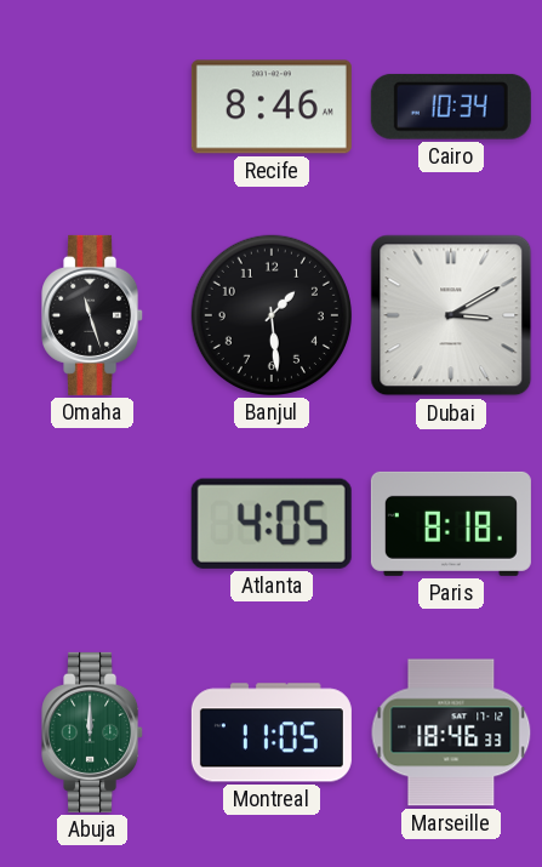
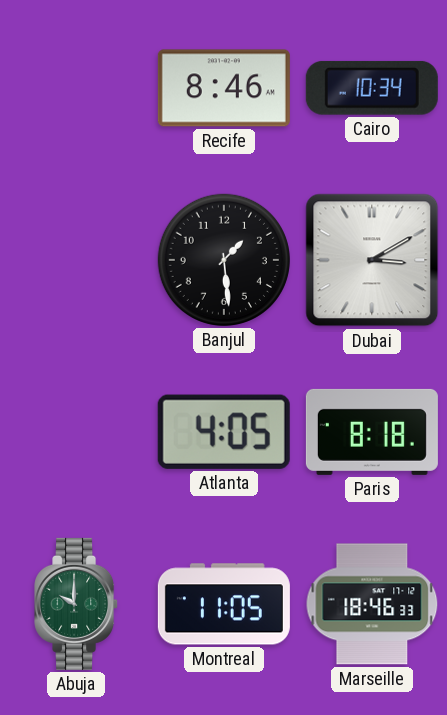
Omaha: 11:27 -> none (93, 315)
Abuja: 12:00 -> 10:00 (77, 604)
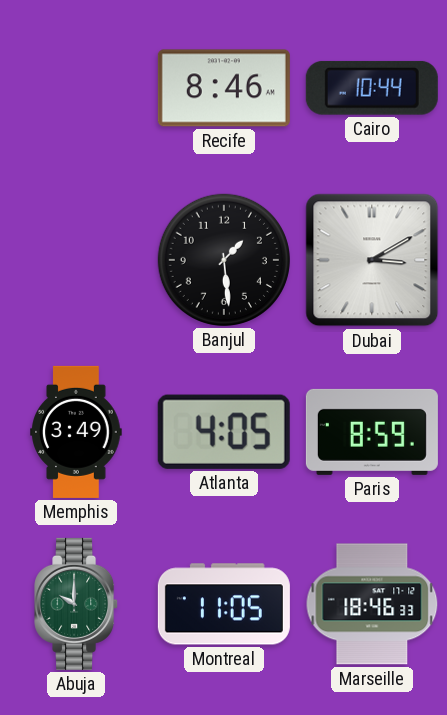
Cairo: 10:34 -> 10:44 (372, 88)
Memphis: none -> 3:49 (76, 432)
Paris: 8:18 -> 8:59 (372, 432)
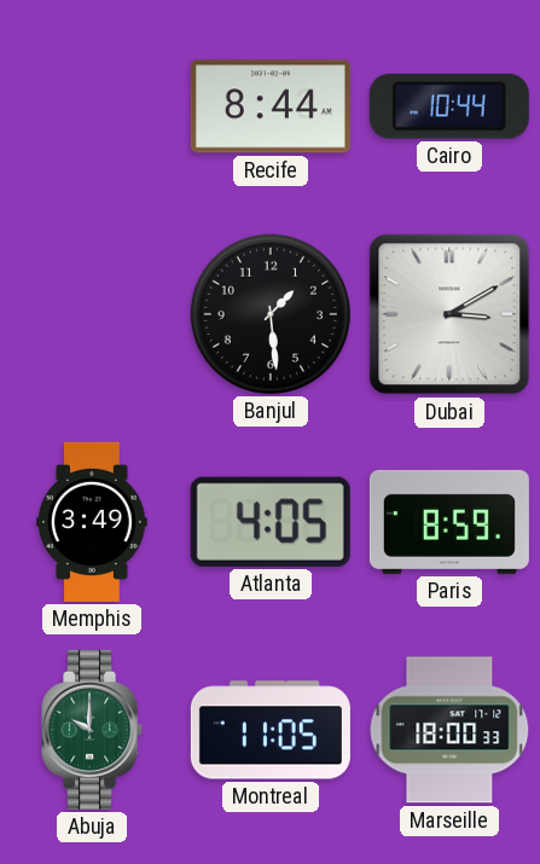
Recife: 8:46 -> 8:44 (271, 106)
Marseille: 18:46 -> 18:00 (449, 730)
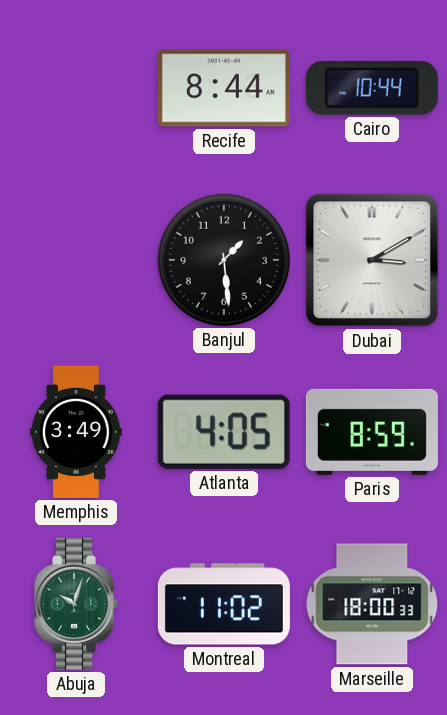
Abuja: 10:00 -> 10:03 (77, 604)
Montreal: 11:05 -> 11:02 (224, 604)
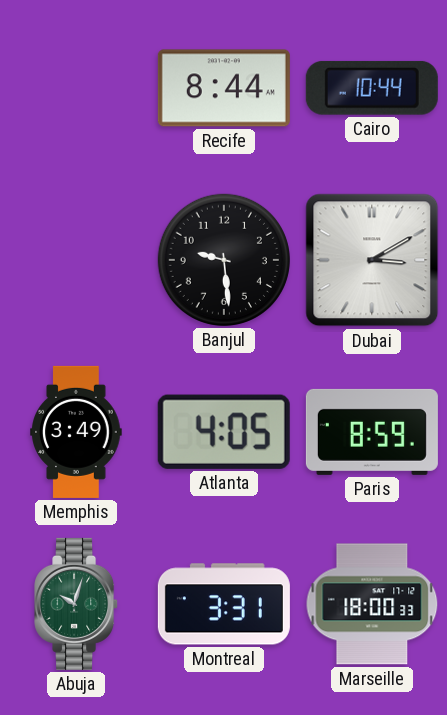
Banjul: 1:29 -> 9:29 (224, 260)
Montreal: 11:02 -> 3:31 (224, 604)
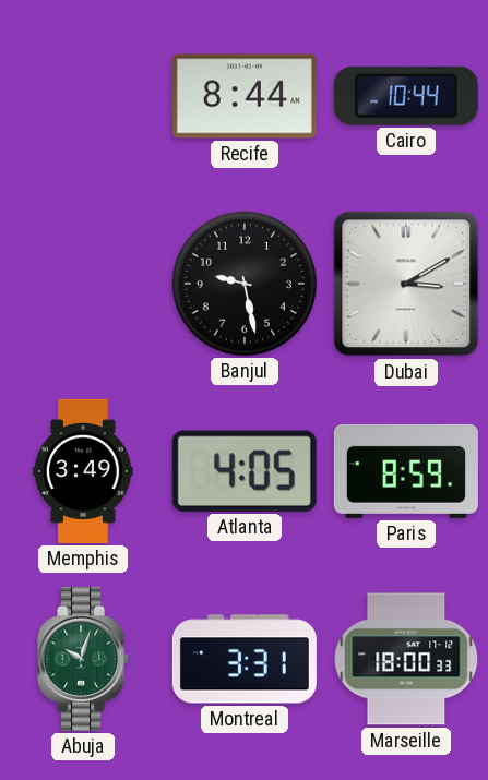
Banjul: 9:29 -> 9:28 (245, 284)
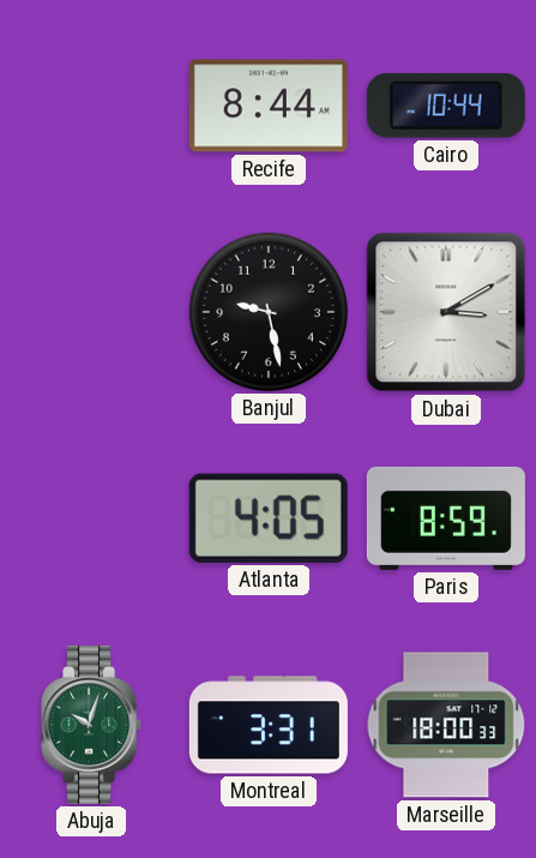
Memphis: 3:49 -> none (83, 471)
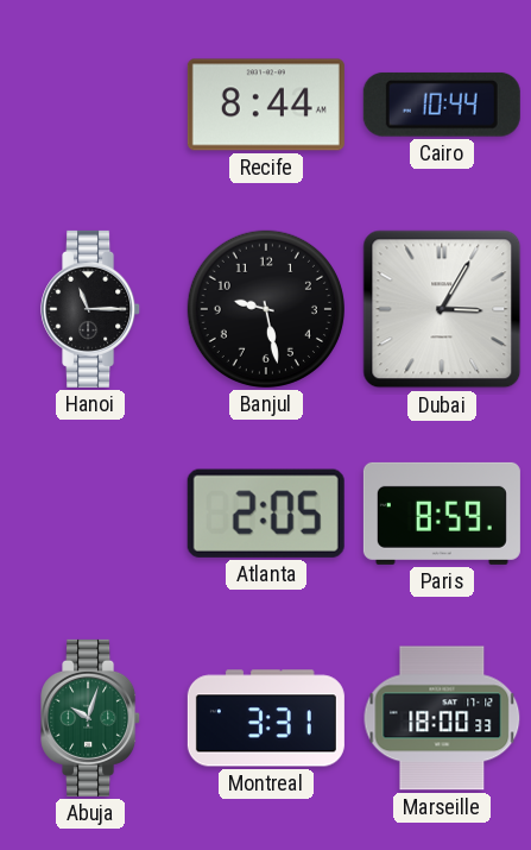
Hanoi: none -> 11:15 (91, 309)
Dubai: 3:10 -> 3:05 (442, 309)
Atlanta: 4:05 -> 2:05 (266, 514)
